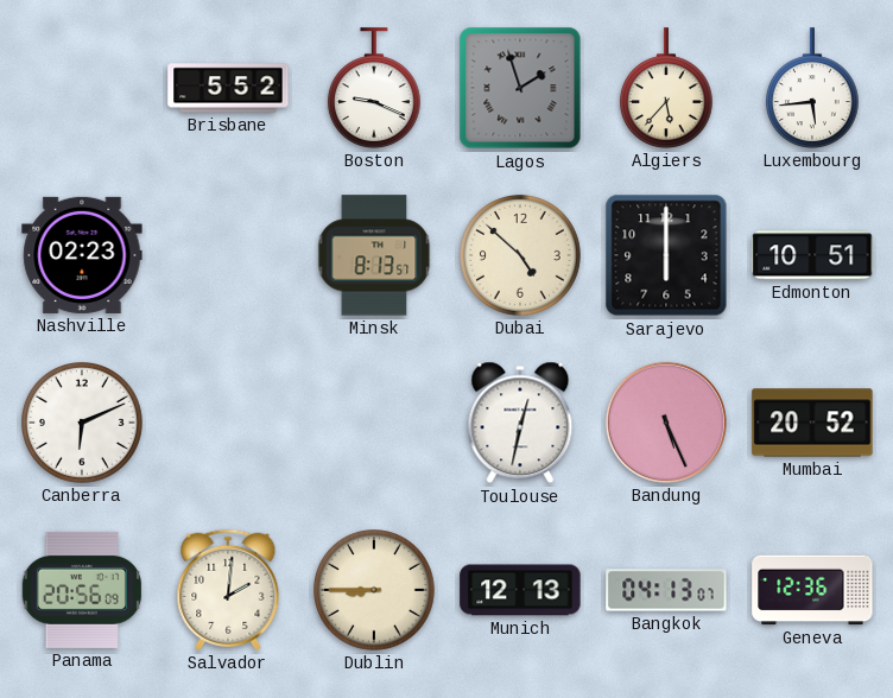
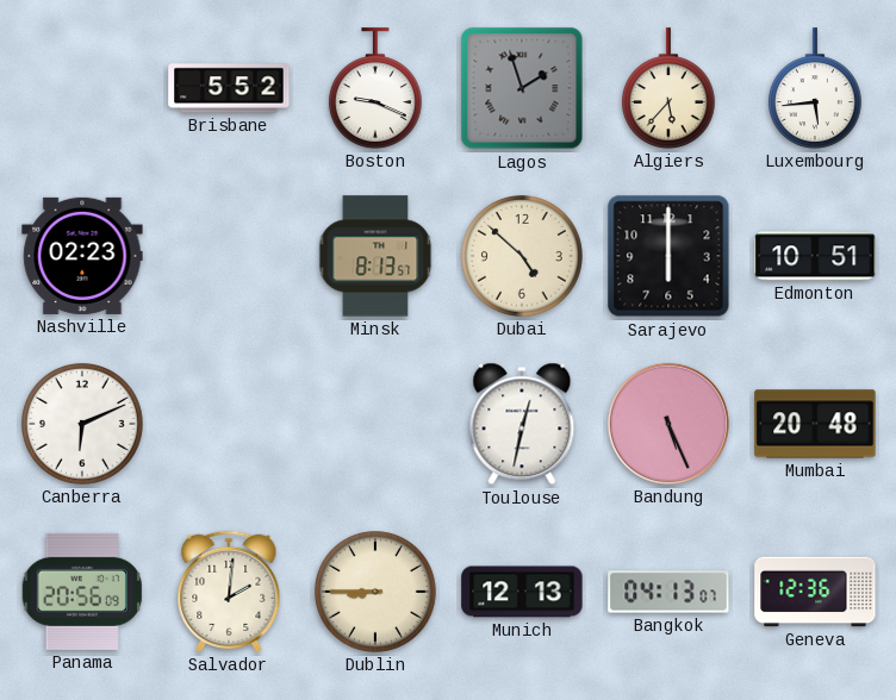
Mumbai: 20:52 -> 20:48 (815, 424)
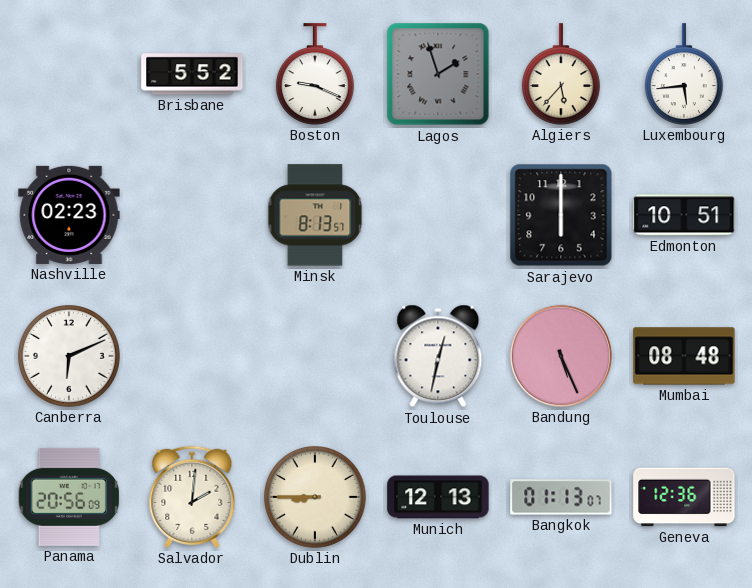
Dubai: 4:52 -> none (523, 257)
Mumbai: 20:48 -> 08:48 (684, 356)
Bangkok: 04:13 -> 01:13 (561, 497)
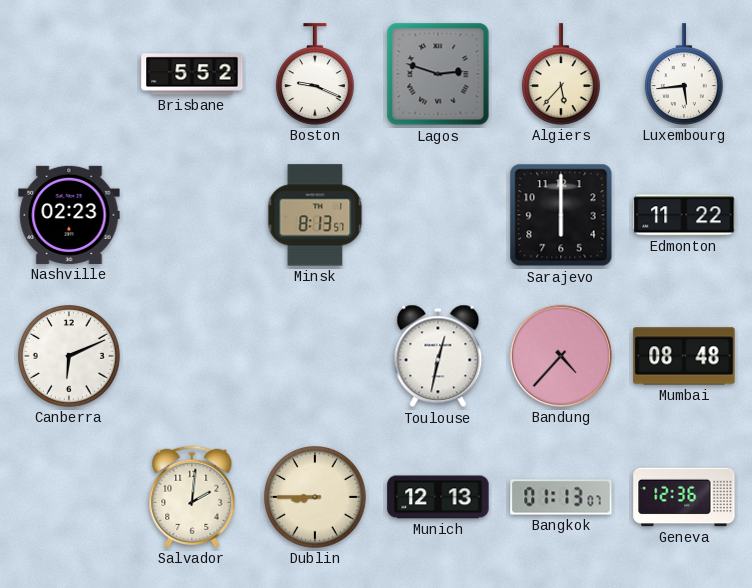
Lagos: 1:57 -> 2:48 (438, 74)
Edmonton: 10:51 -> 11:22 (684, 215)
Bandung: 5:26 -> 4:37 (561, 356)
Panama: 20:56 -> none (69, 497)
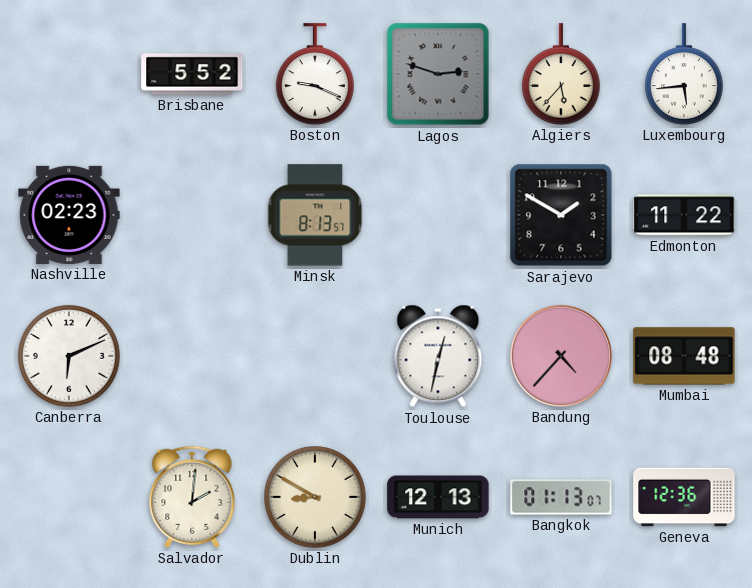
Sarajevo: 6:00 -> 1:50 (561, 215)
Dublin: 8:45 -> 8:50 (316, 498)
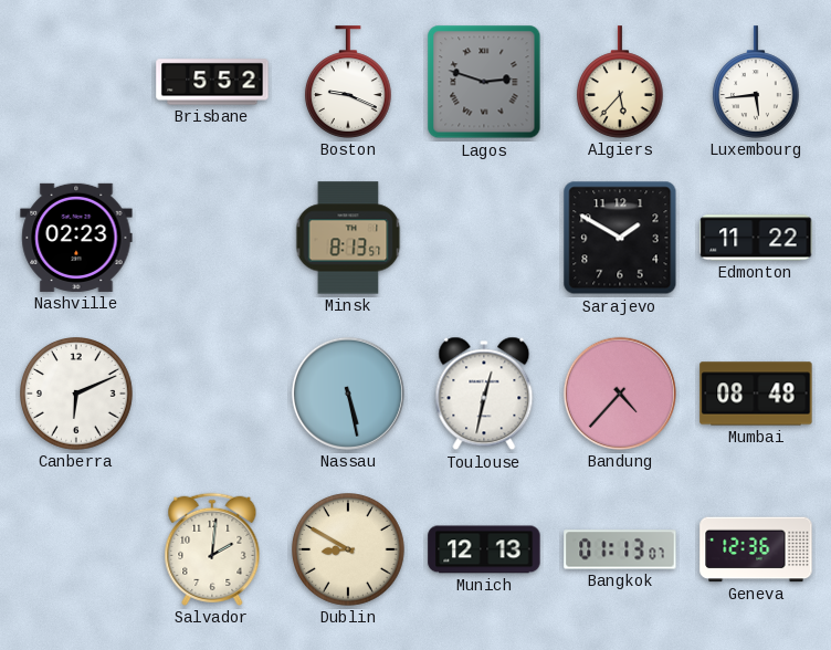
Nassau: none -> 5:28 (348, 394)
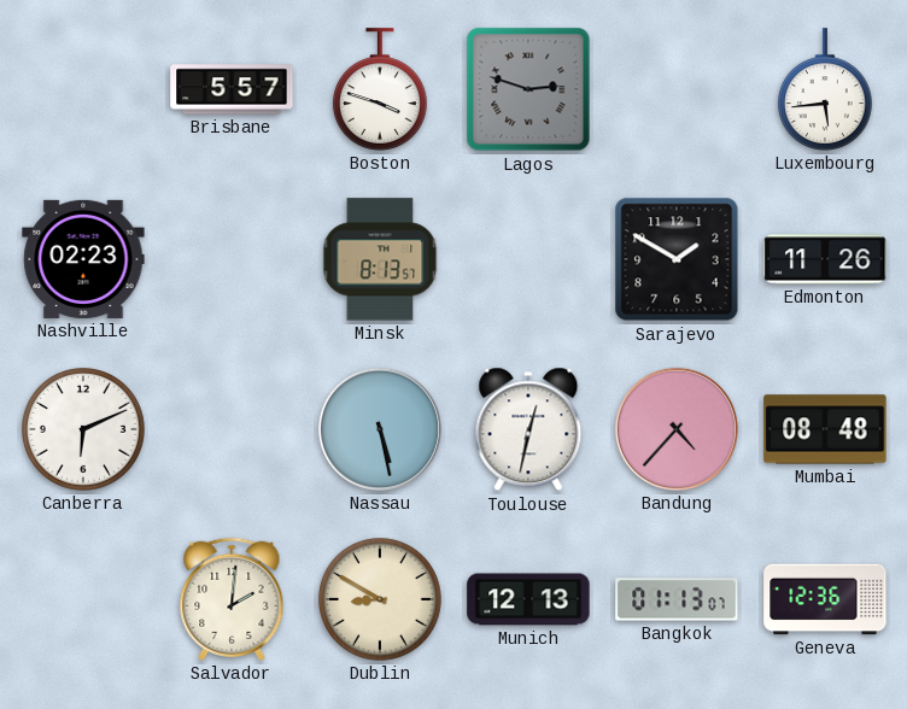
Brisbane: 5:52 -> 5:57 (232, 89)
Boston: 9:19 -> 3:48 (380, 89)
Algiers: 5:37 -> none (620, 82)
Edmonton: 11:22 -> 11:26 (825, 259)
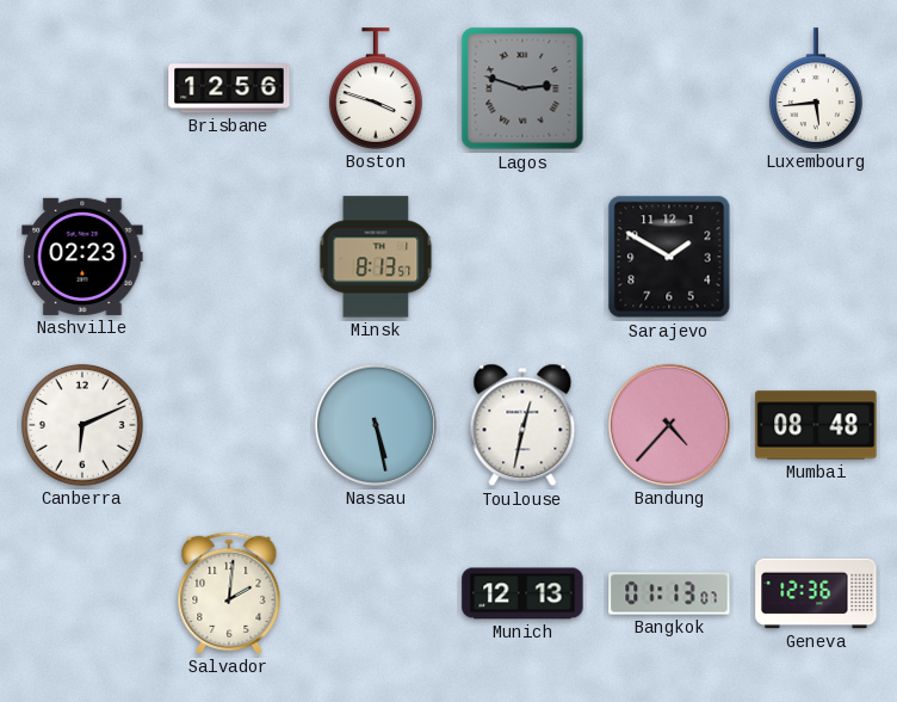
Brisbane: 5:57 -> 12:56 (229, 88)
Edmonton: 11:26 -> none (825, 259)
Dublin: 8:50 -> none (381, 600)
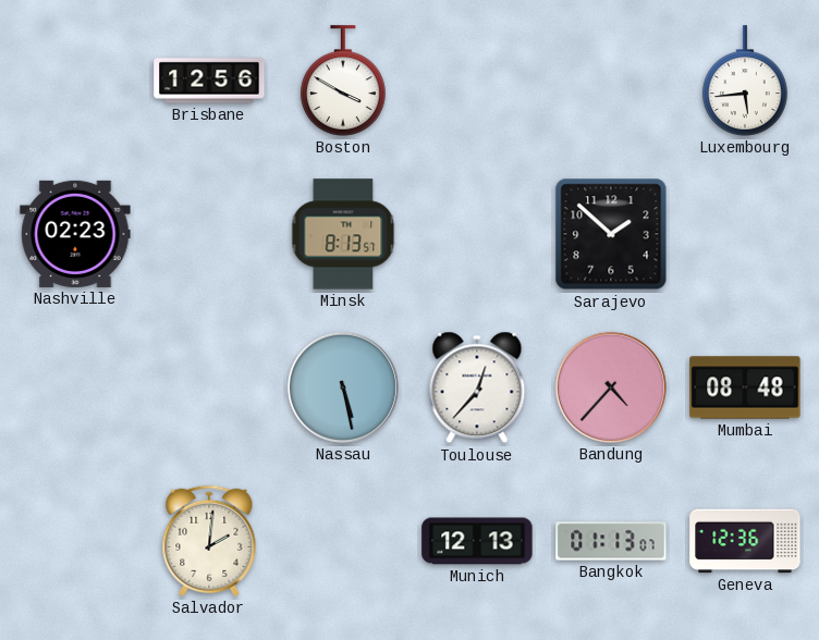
Boston: 3:48 -> 3:50 (343, 81)
Lagos: 2:48 -> none (522, 88)
Sarajevo: 1:50 -> 1:52 (611, 234)
Canberra: 6:11 -> none (83, 426)
Toulouse: 12:32 -> 12:37 (477, 387)
